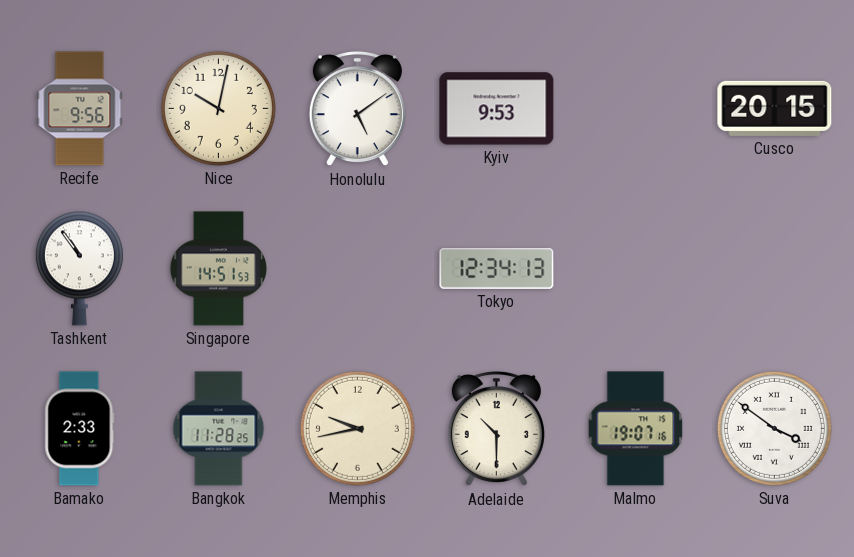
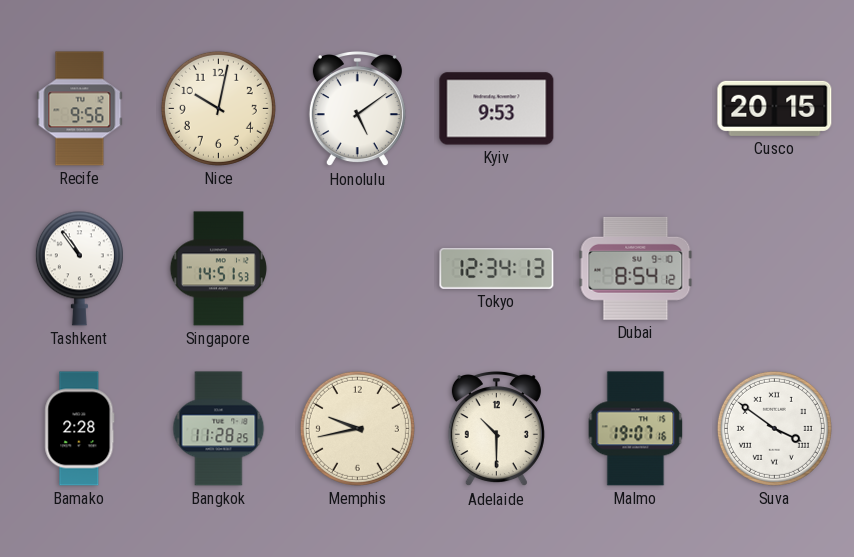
Dubai: none -> 8:54 (636, 268)
Bamako: 2:33 -> 2:28 (80, 429)
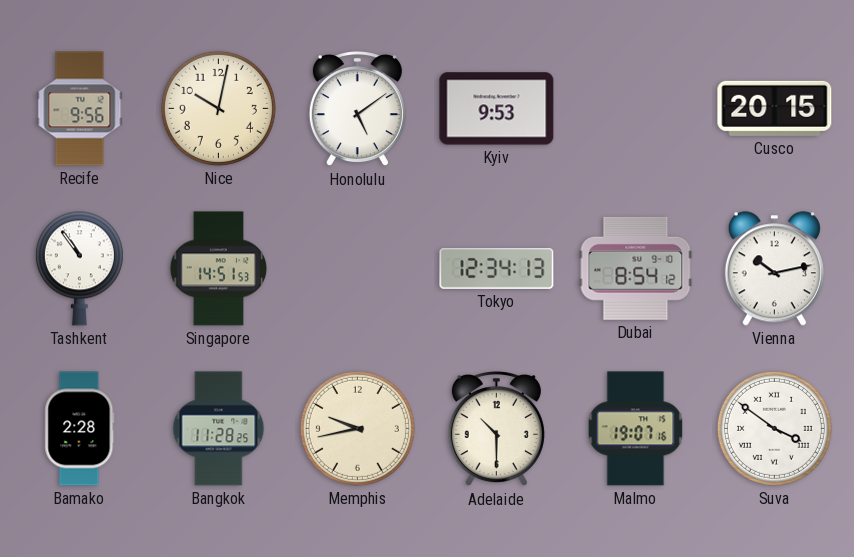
Vienna: none -> 10:13 (774, 269)
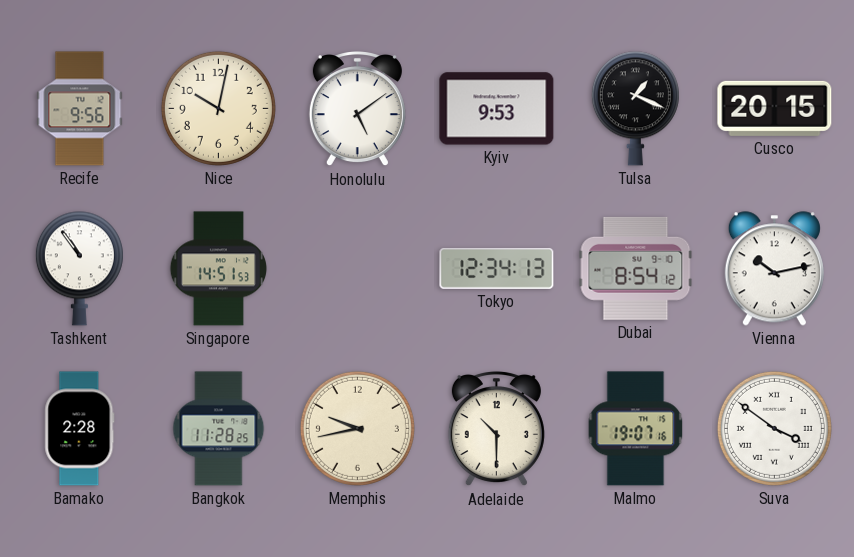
Tulsa: none -> 1:19 (635, 109)
